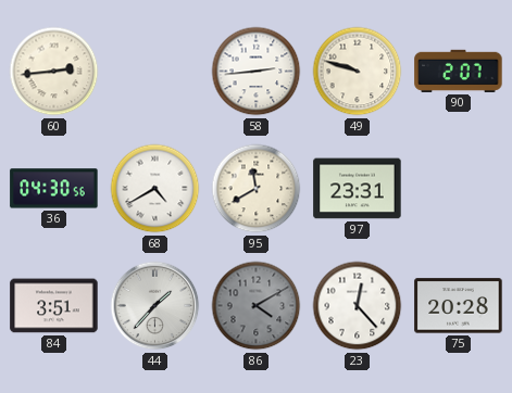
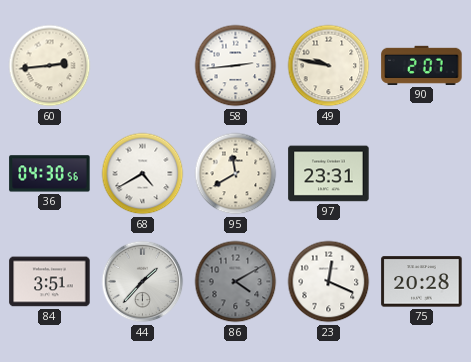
49: 9:48 -> 9:47 (329, 66)
23: 12:23 -> 12:19 (329, 282)
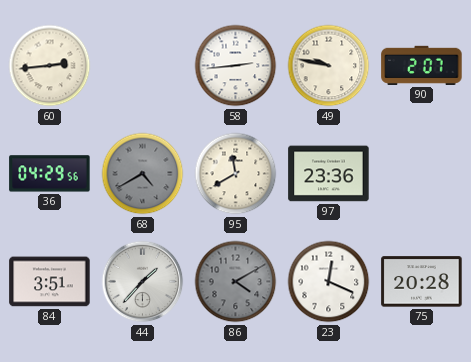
36: 04:30 -> 04:29 (50, 174)
68 dial: white -> grey (143, 174)
97: 23:31 -> 23:36 (329, 174)
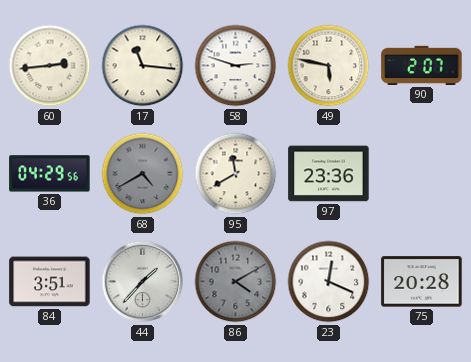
17: none -> 11:16 (143, 66)
58: 2:44 -> 2:48 (236, 66)
49: 9:47 -> 5:47 (329, 66)
